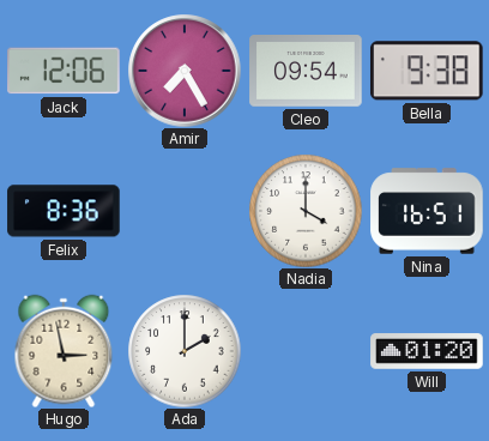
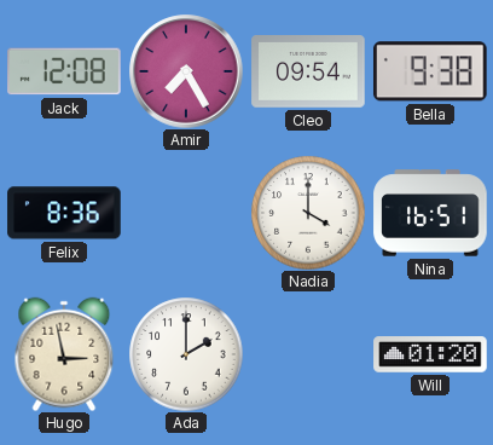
Jack: 12:06 -> 12:08 (64, 71)
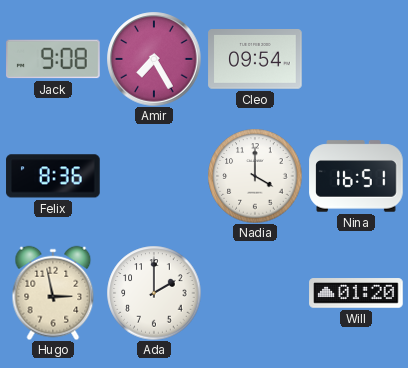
Jack: 12:08 -> 9:08 (53, 59)
Bella: 9:38 -> none (430, 71)
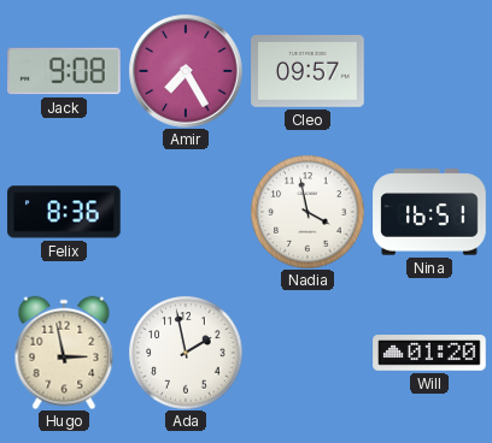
Cleo: 09:54 -> 09:57 (307, 72)
Nadia: 4:00 -> 3:58 (307, 212)
Ada: 2:00 -> 1:58 (186, 353)
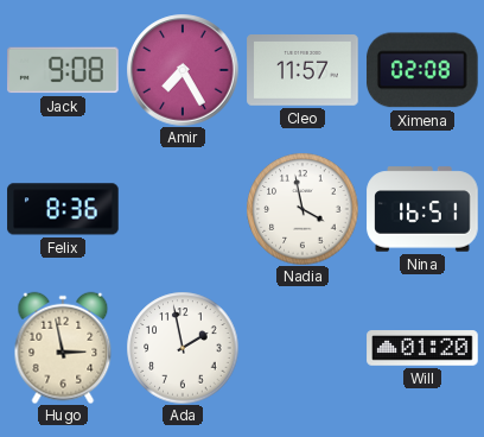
Cleo: 09:57 -> 11:57 (302, 71)
Ximena: none -> 02:08 (422, 70)
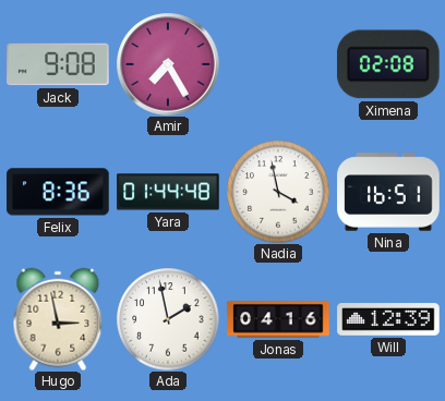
Cleo: 11:57 -> none (302, 71)
Yara: none -> 01:44 (168, 192)
Jonas: none -> 04:16 (278, 319)
Will: 01:20 -> 12:39 (388, 319)
